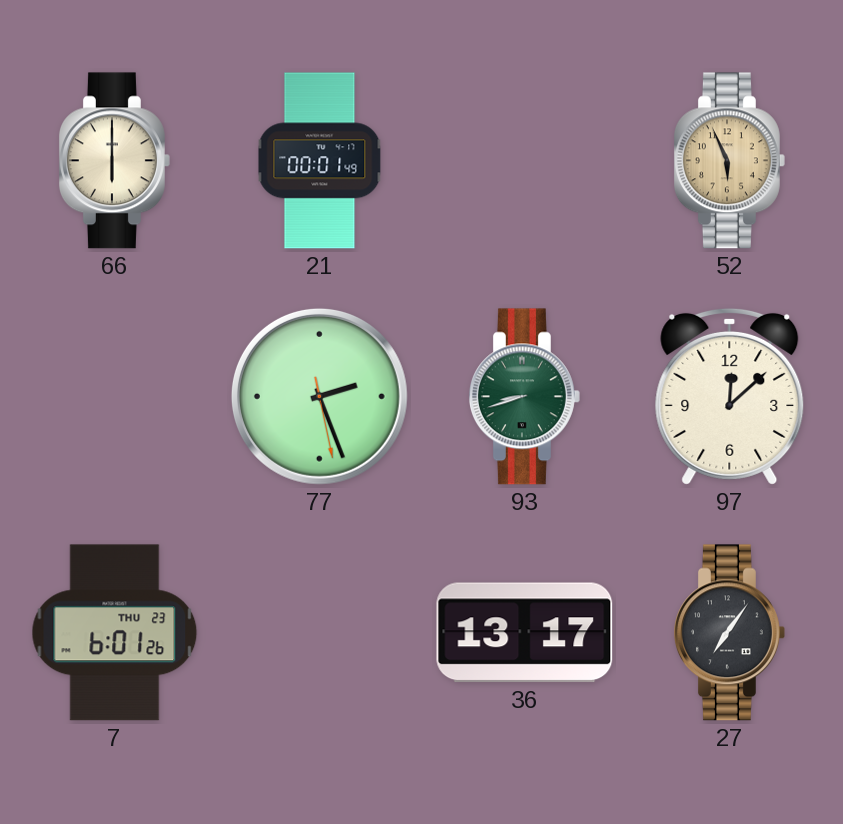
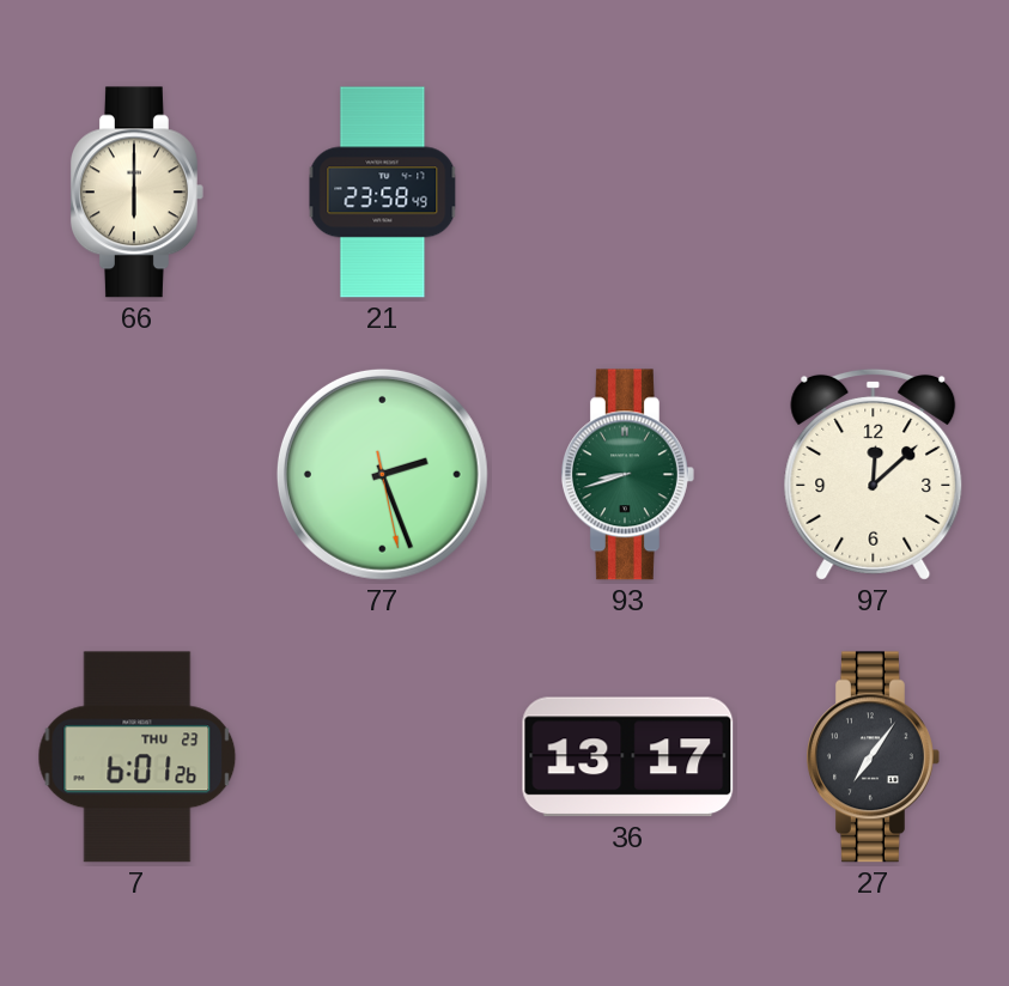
21: 00:01 -> 23:58 (383, 193)
52: 5:56 -> none (729, 161)
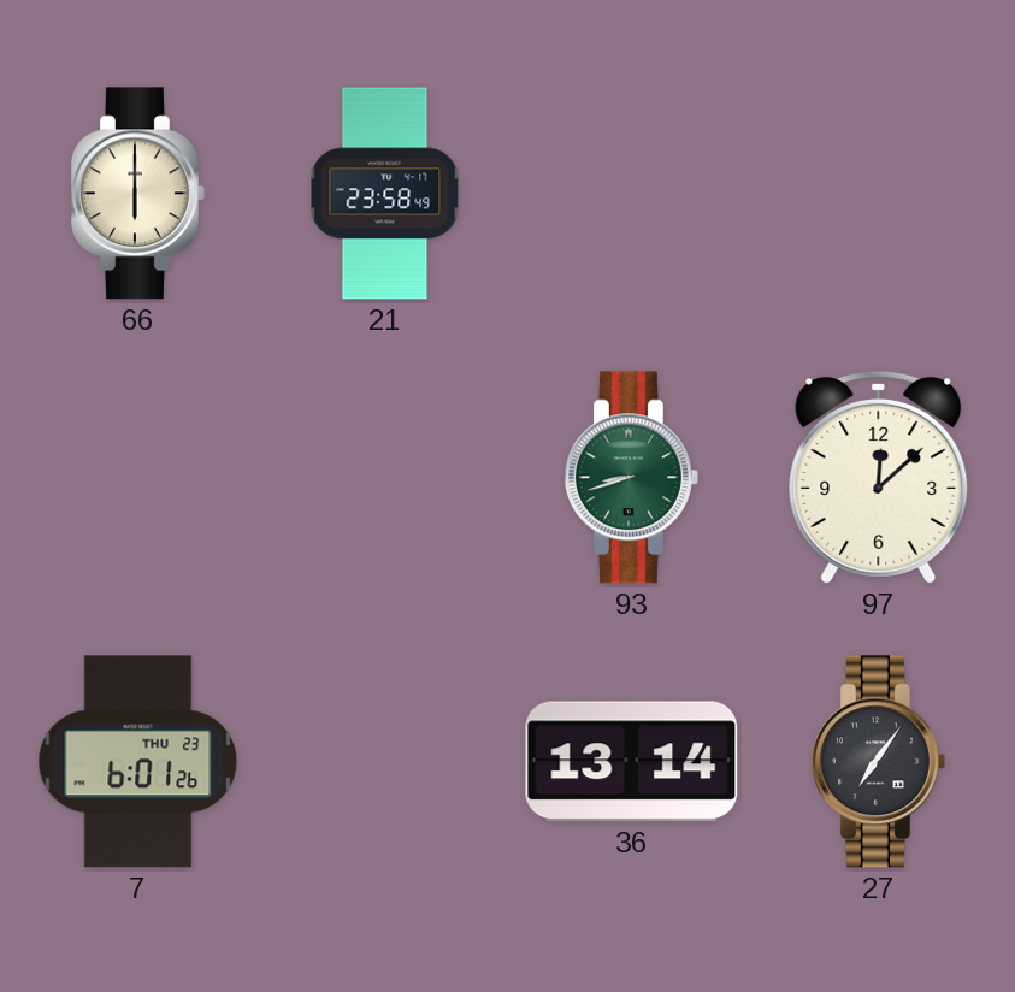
77: 2:26 -> none (382, 474)
36: 13:17 -> 13:14 (632, 762)
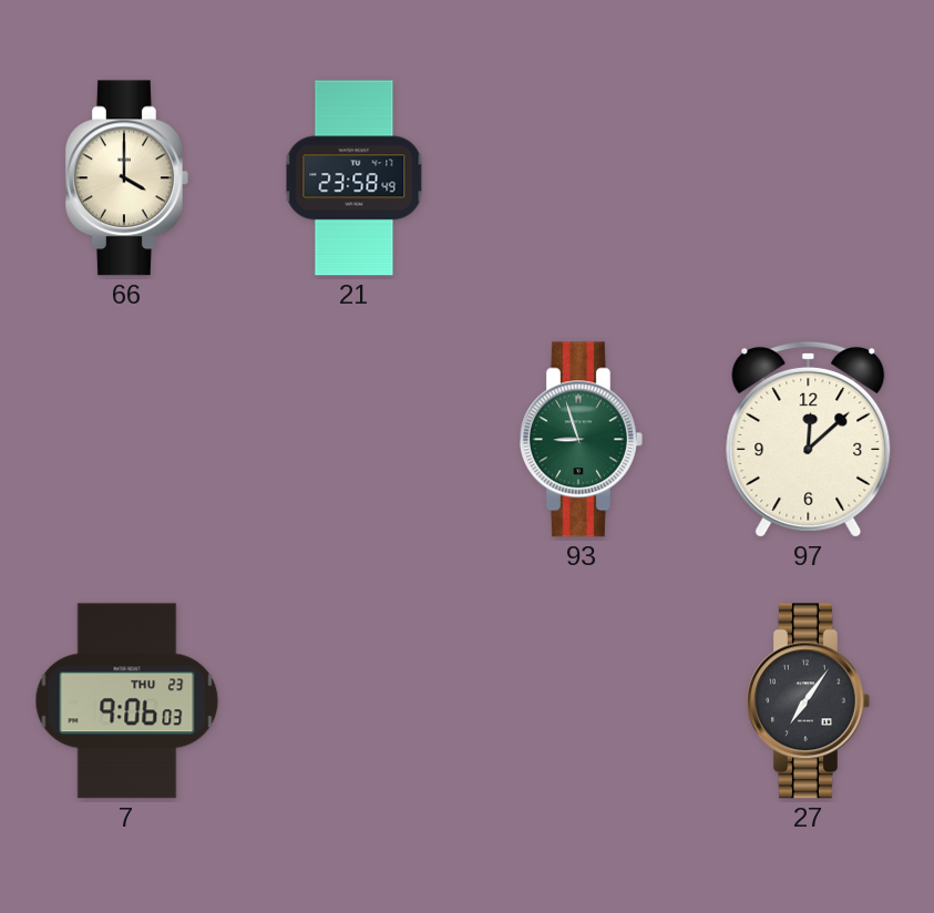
66: 6:00 -> 4:00 (126, 178)
93: 8:42 -> 8:57 (581, 440)
7: 6:01 -> 9:06 (127, 701)
36: 13:14 -> none (632, 762)
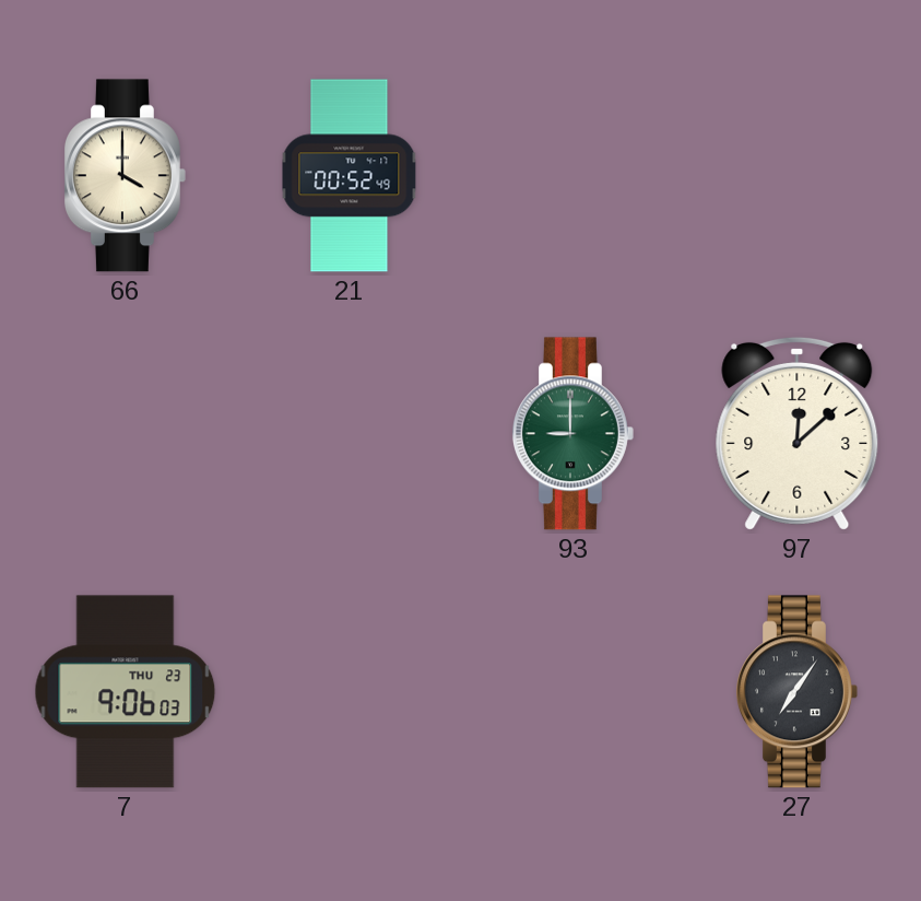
21: 23:58 -> 00:52 (350, 176)
93: 8:57 -> 9:00 (572, 434)
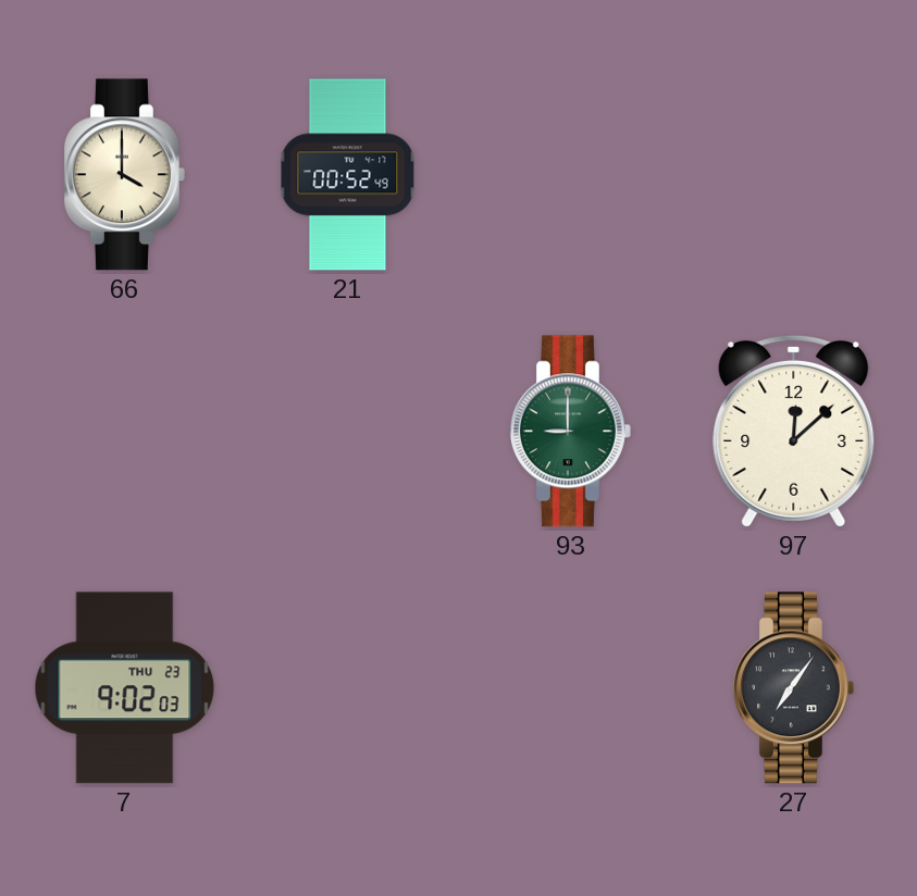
7: 9:06 -> 9:02 (125, 688)
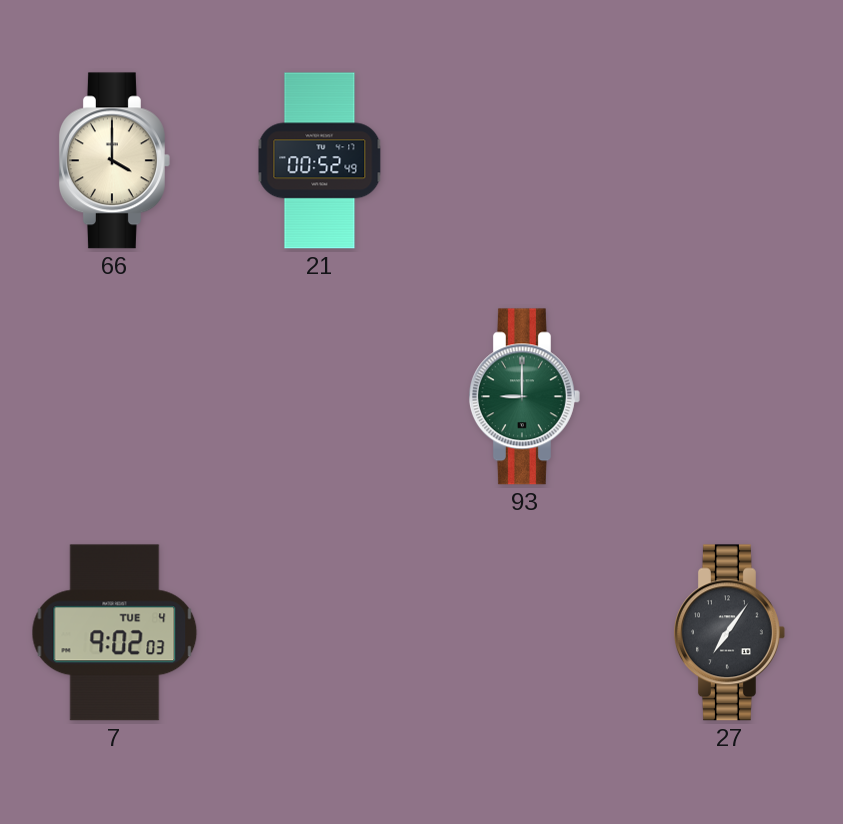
97: 12:08 -> none (794, 431)
7 date: THU 23 -> TUE 4 (115, 633)
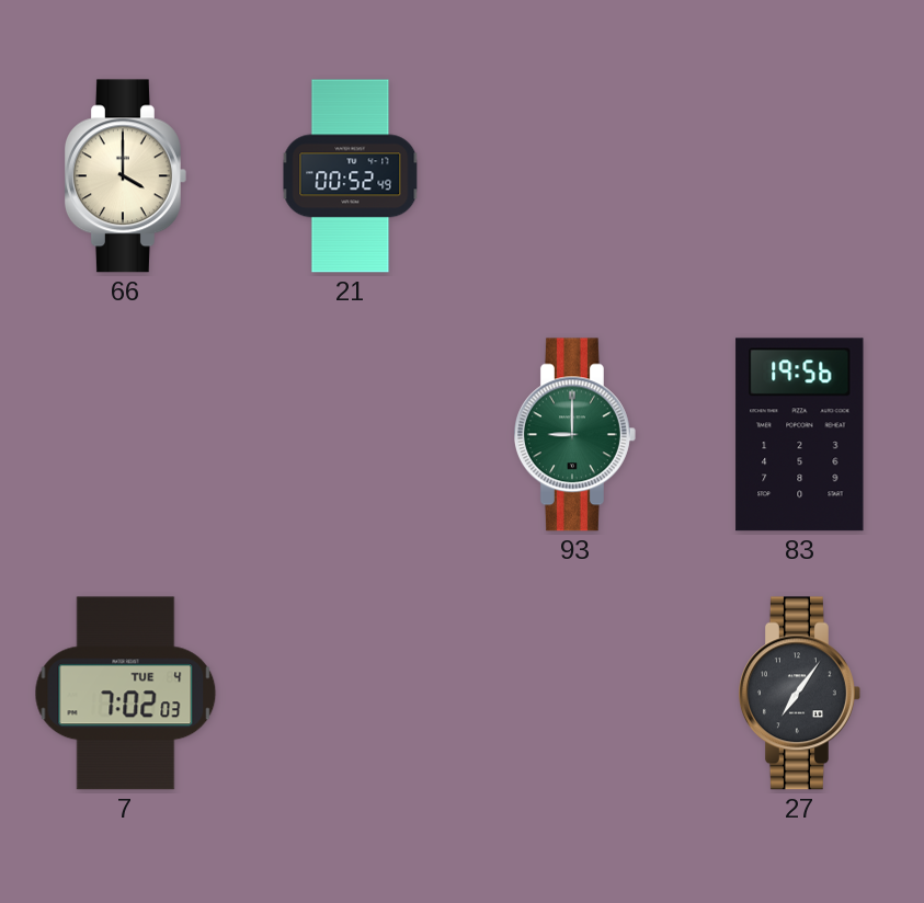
83: none -> 19:56 (800, 435)
7: 9:02 -> 7:02 (126, 694)
